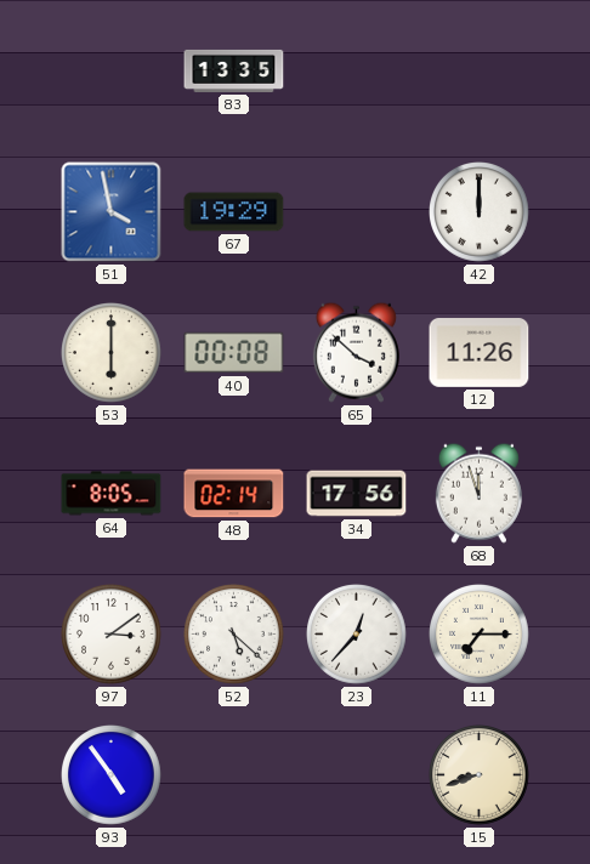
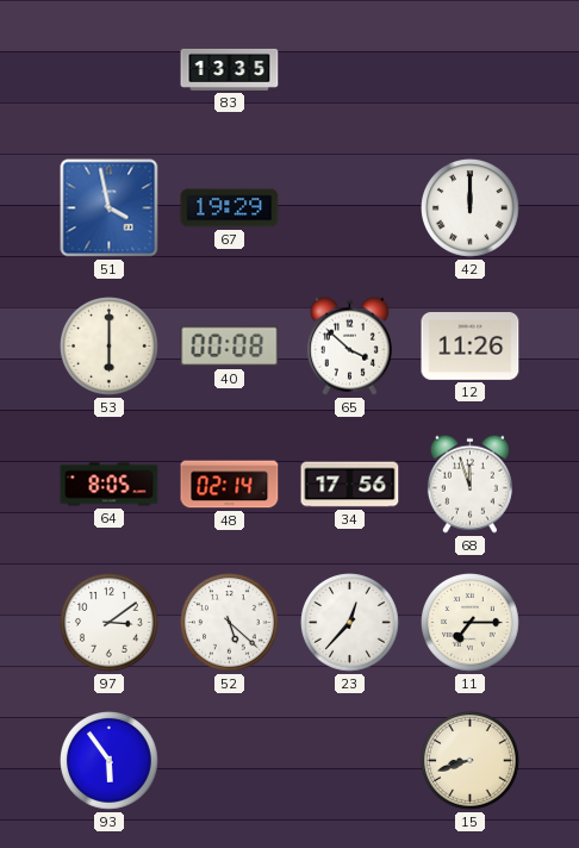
93: 4:54 -> 5:54 (110, 761)
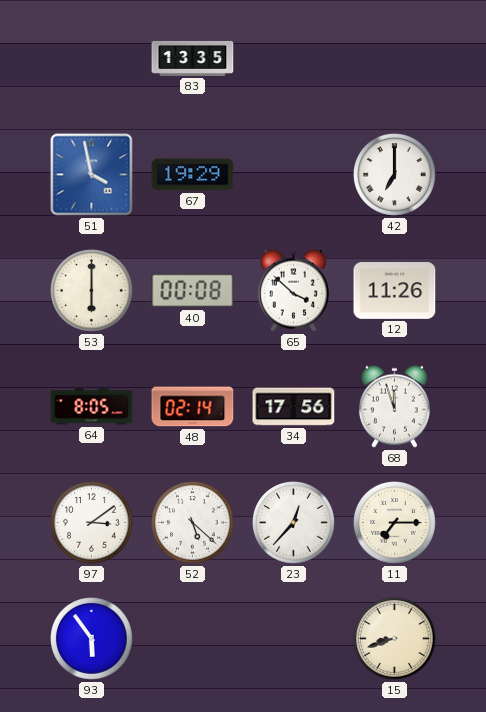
42: 12:00 -> 7:00 (395, 175)
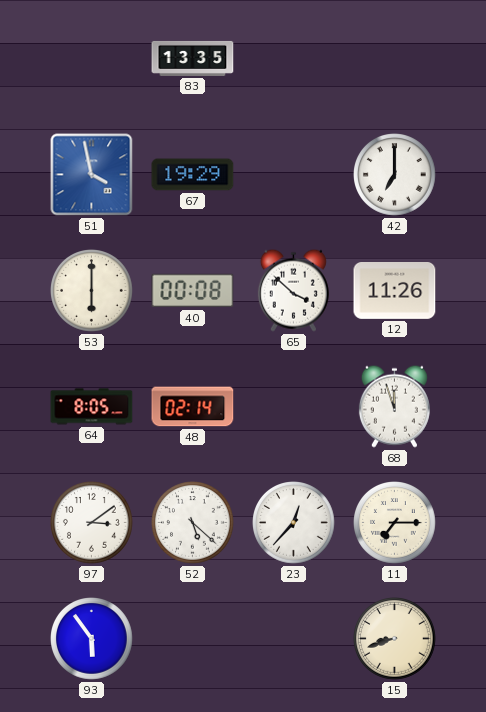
34: 17:56 -> none (294, 407)
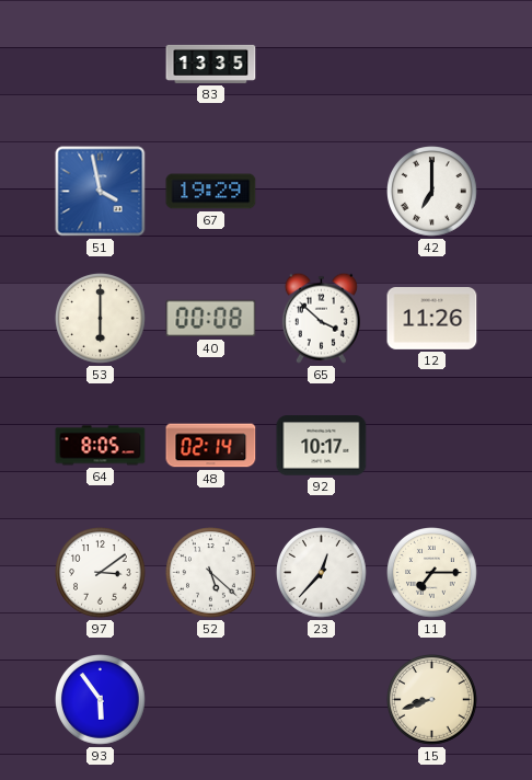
92: none -> 10:17 (322, 446)
68: 11:57 -> none (394, 406)
